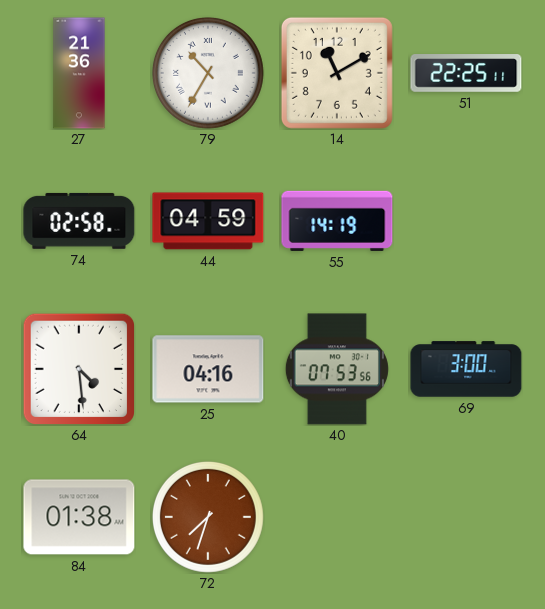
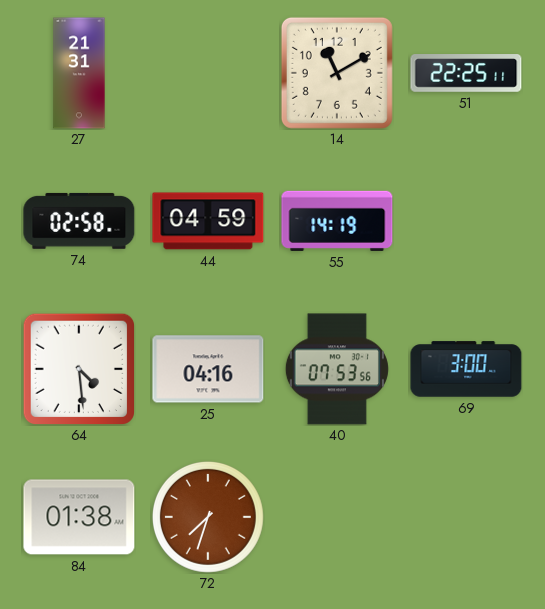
27: 21:36 -> 21:31 (79, 73)
79: 10:35 -> none (208, 73)
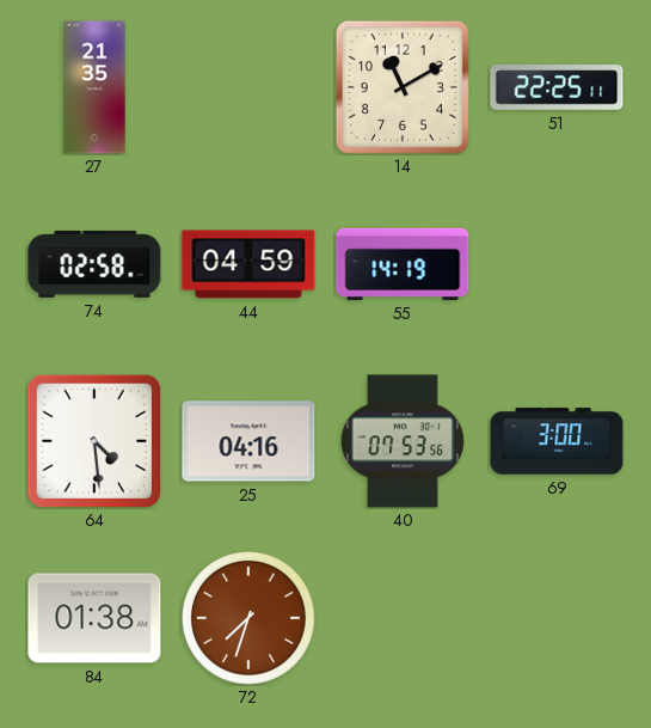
27: 21:31 -> 21:35 (94, 87)
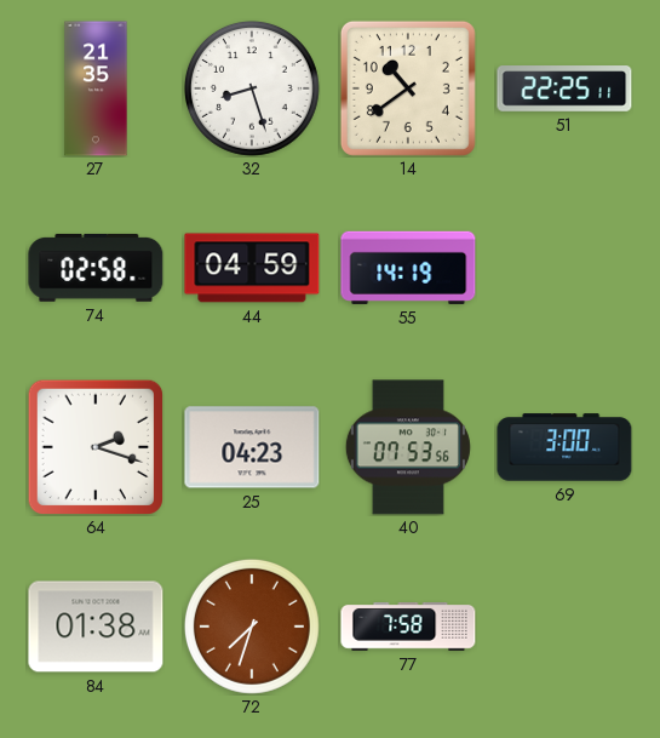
32: none -> 8:27 (252, 88)
14: 11:10 -> 10:39 (408, 88)
64: 4:29 -> 2:18 (94, 446)
25: 04:16 -> 04:23 (252, 447)
77: none -> 7:58 (408, 628)
